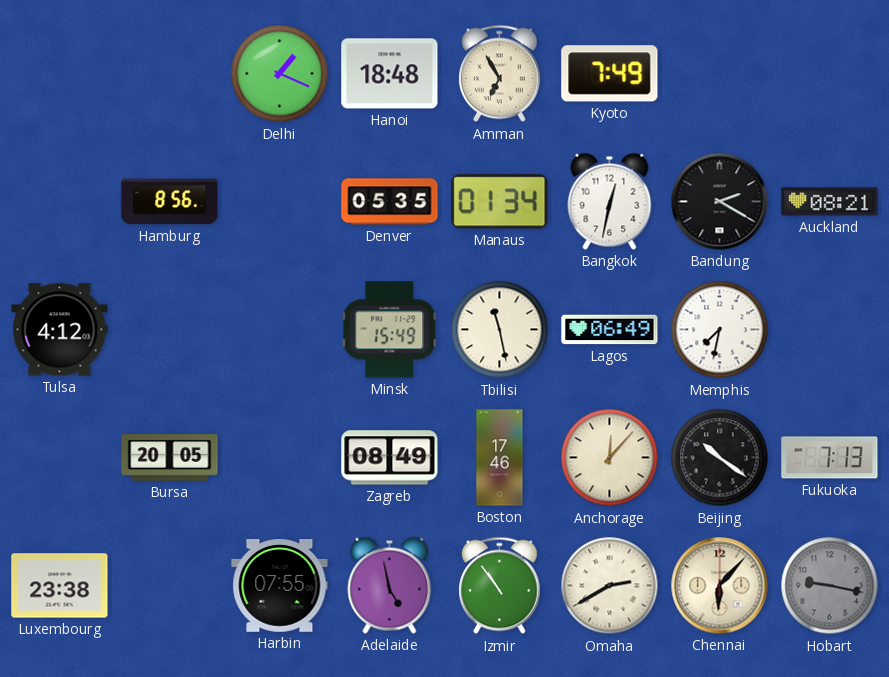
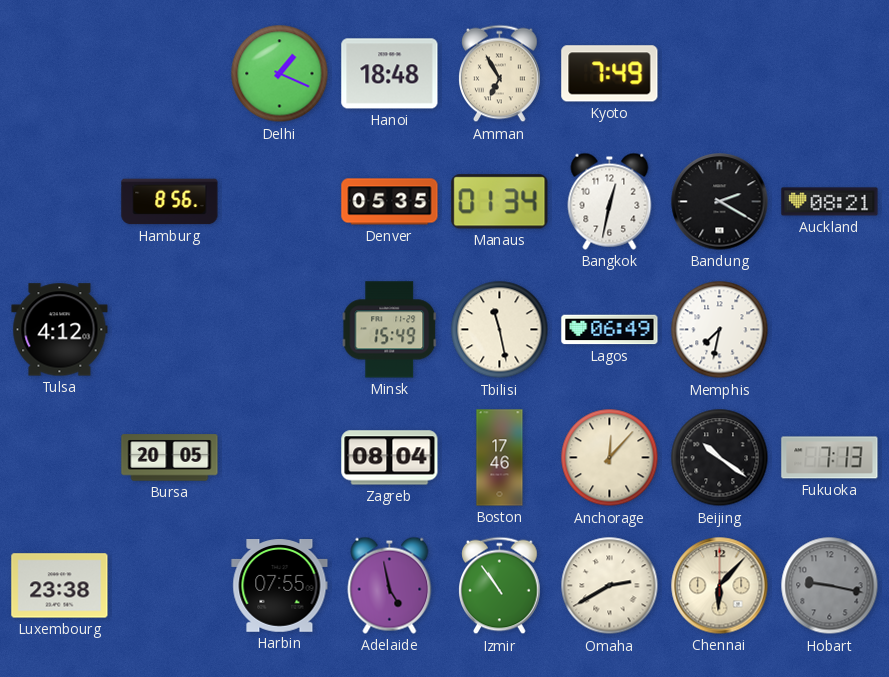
Zagreb: 08:49 -> 08:04 (390, 458)
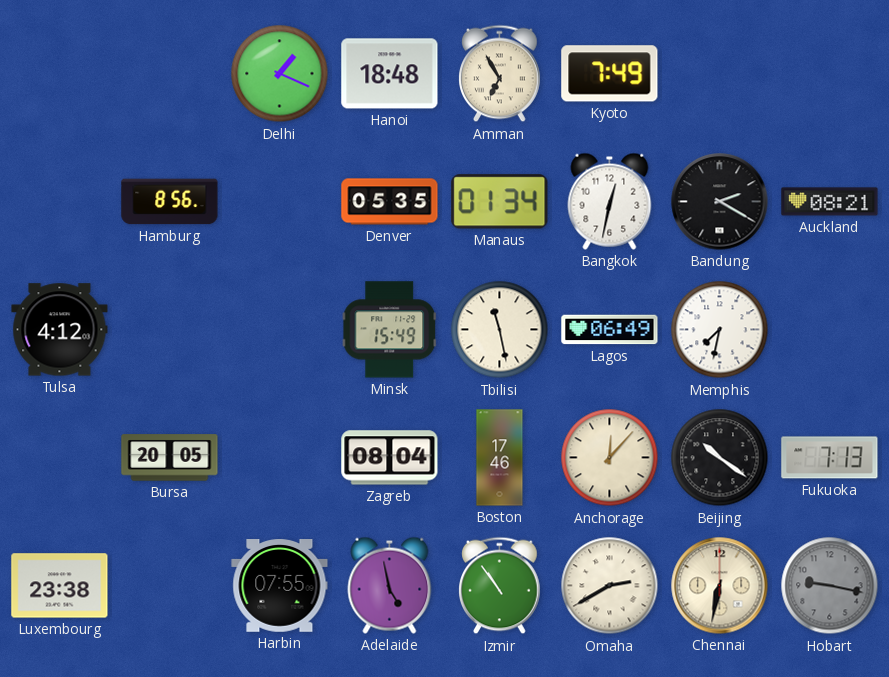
Chennai: 6:07 -> 6:32 (720, 586)
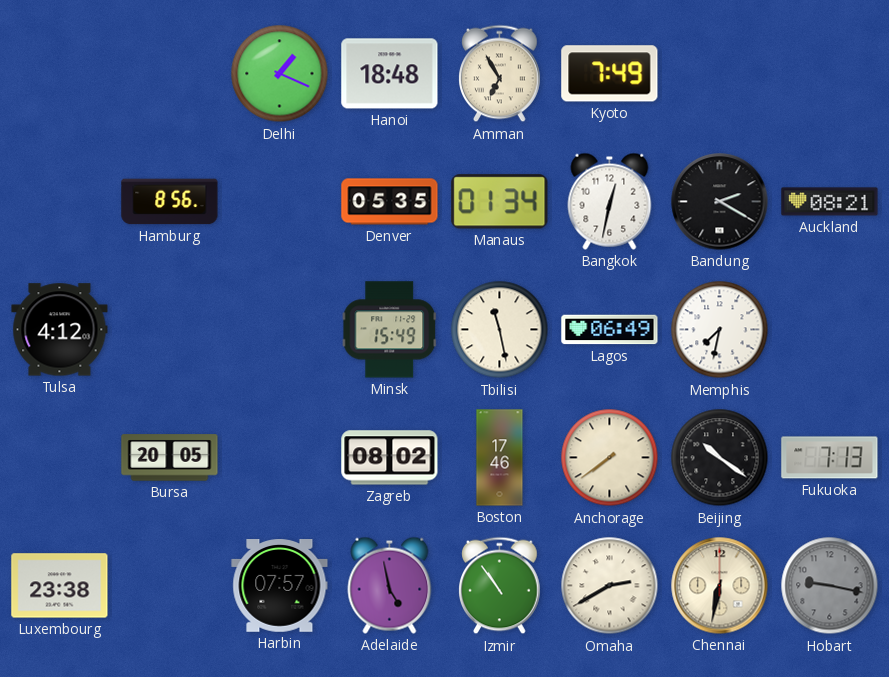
Zagreb: 08:04 -> 08:02 (390, 458)
Anchorage: 12:07 -> 7:39 (610, 458)
Harbin: 07:55 -> 07:57 (280, 586)
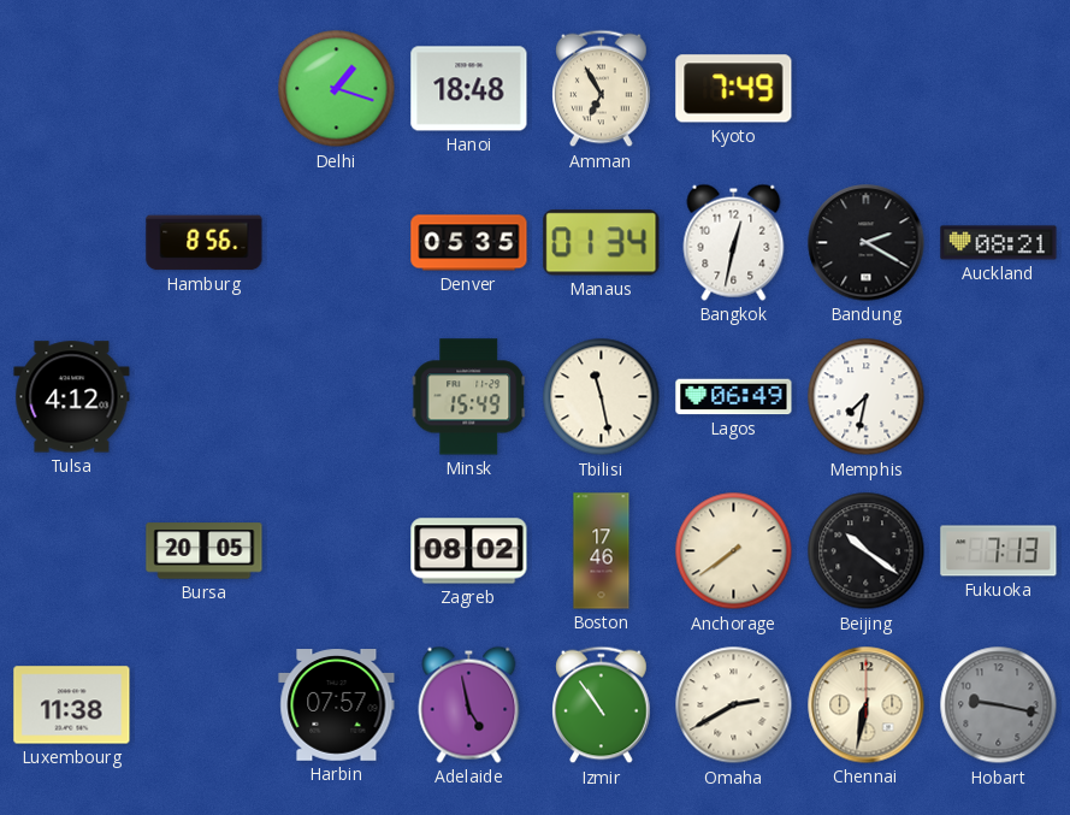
Delhi: 1:19 -> 1:18 (337, 89)
Luxembourg: 23:38 -> 11:38 (72, 705)
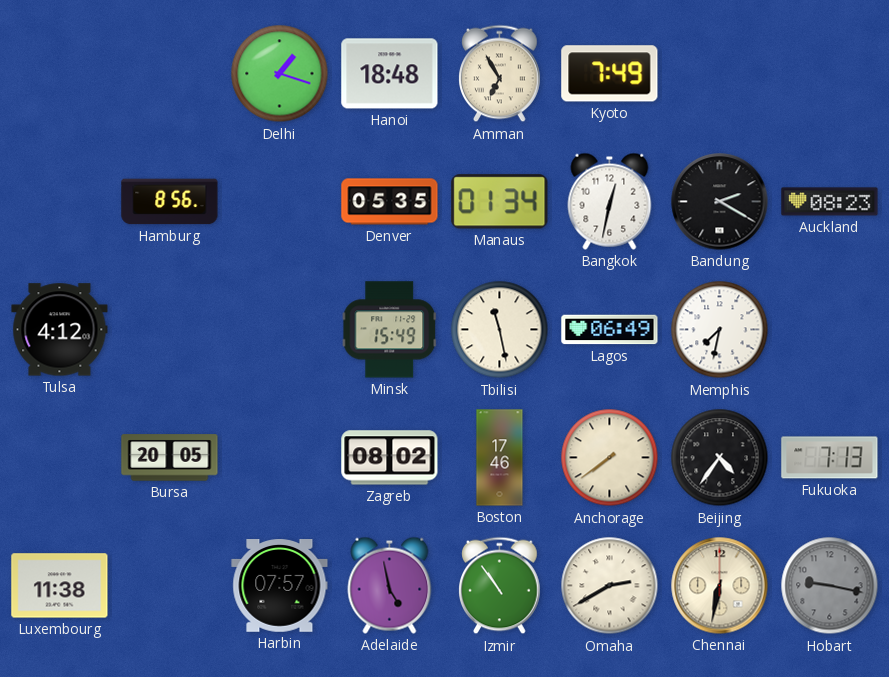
Auckland: 08:21 -> 08:23 (830, 202)
Beijing: 10:21 -> 4:36 (720, 458)
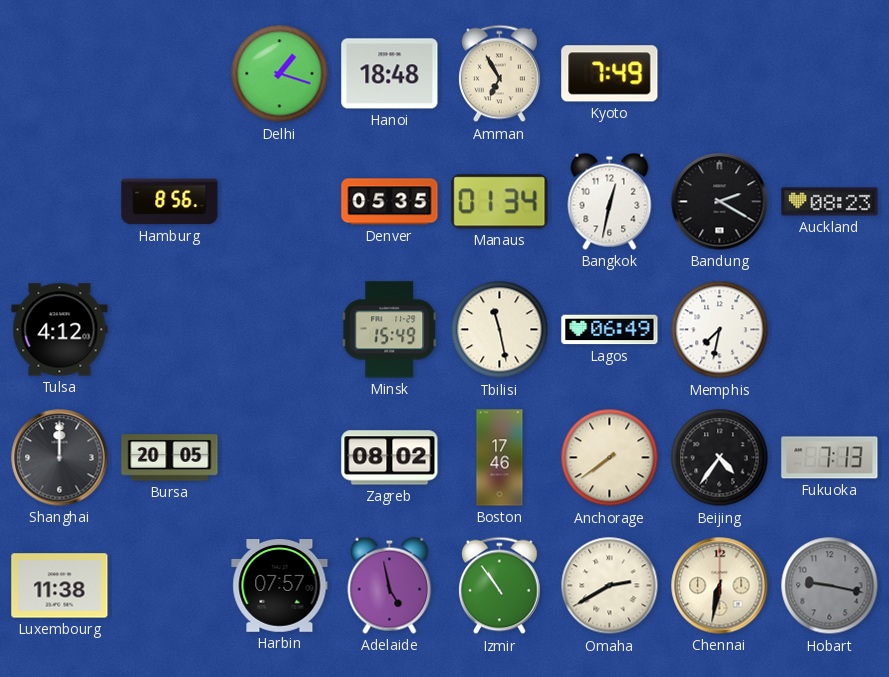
Shanghai: none -> 12:00 (60, 458)
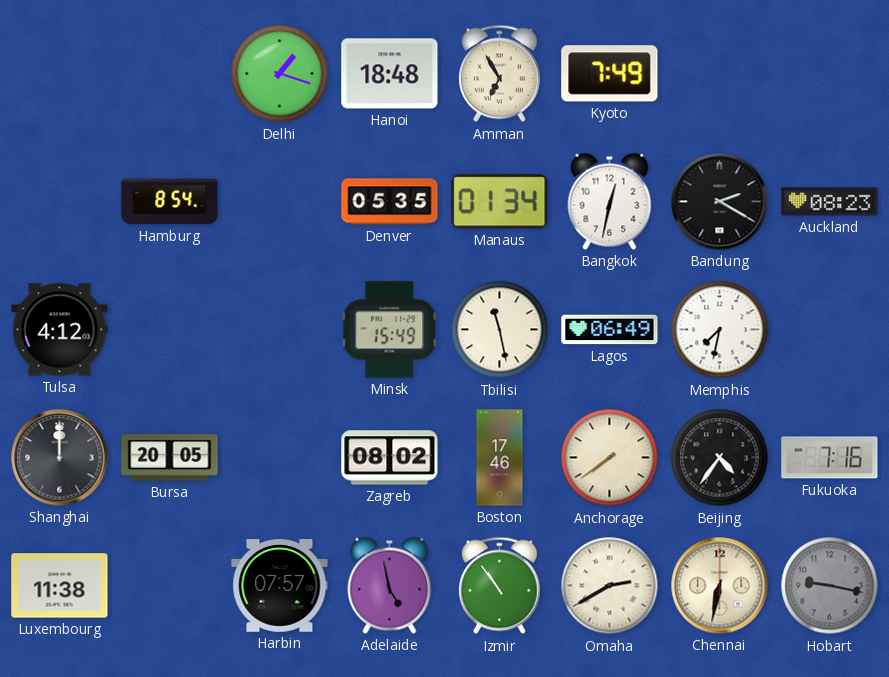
Hamburg: 8:56 -> 8:54 (170, 202)
Fukuoka: 7:13 -> 7:16 (830, 458)
